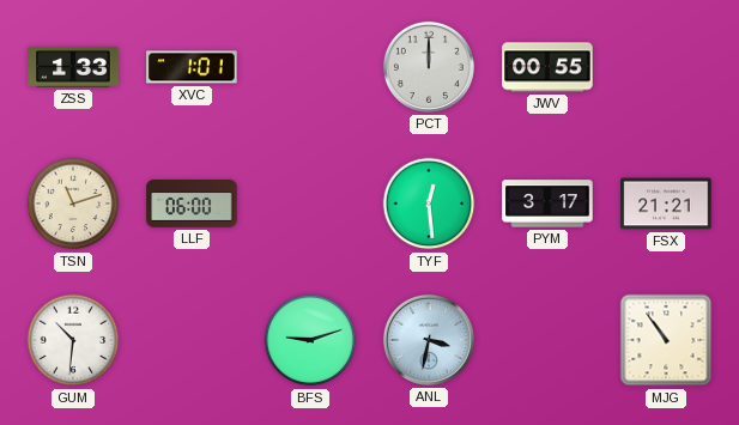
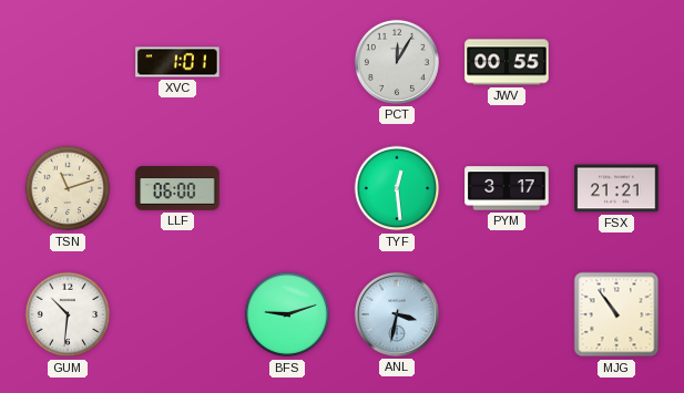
ZSS: 1:33 -> none (73, 67)
PCT: 12:00 -> 12:05 (397, 62)
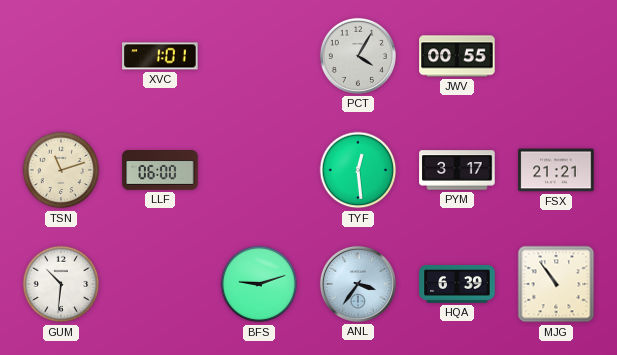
PCT: 12:05 -> 4:05 (358, 56)
ANL: 3:32 -> 3:36 (358, 284)
HQA: none -> 6:39 (457, 284)
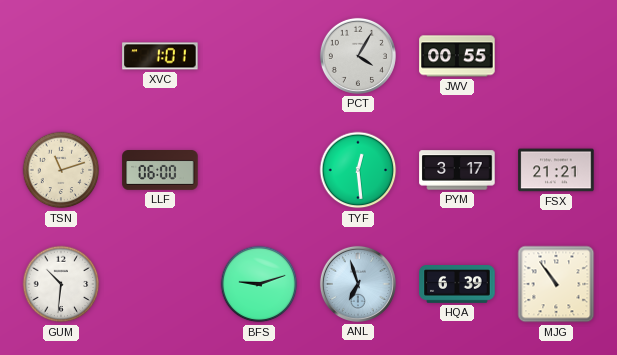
ANL: 3:36 -> 6:57 (358, 284)
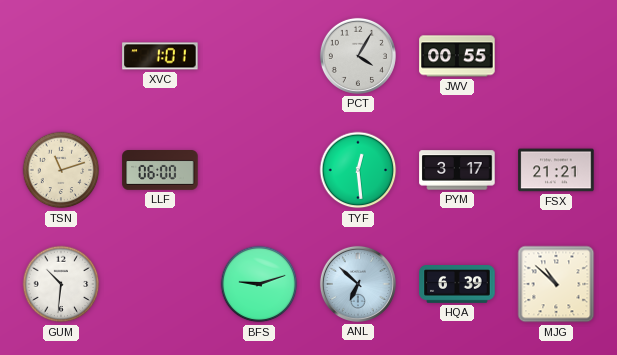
ANL: 6:57 -> 6:52 (358, 284)
MJG: 10:54 -> 10:52 (556, 284)
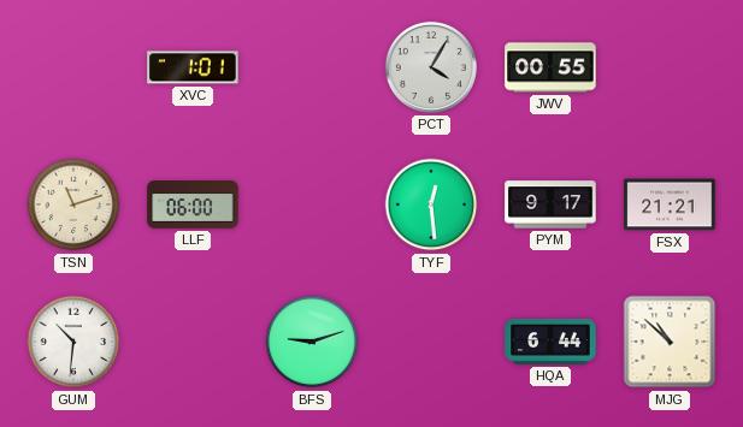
PYM: 3:17 -> 9:17 (550, 204)
ANL: 6:52 -> none (358, 284)
HQA: 6:39 -> 6:44 (550, 342)
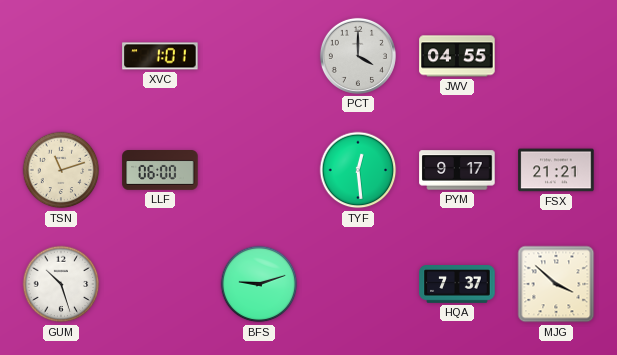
PCT: 4:05 -> 4:00 (358, 56)
JWV: 00:55 -> 04:55 (457, 56)
GUM: 10:31 -> 10:27 (61, 284)
HQA: 6:44 -> 7:37 (457, 284)
MJG: 10:52 -> 3:52 (556, 284)
